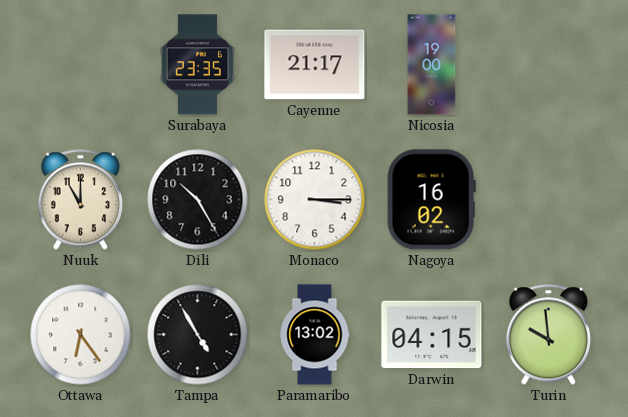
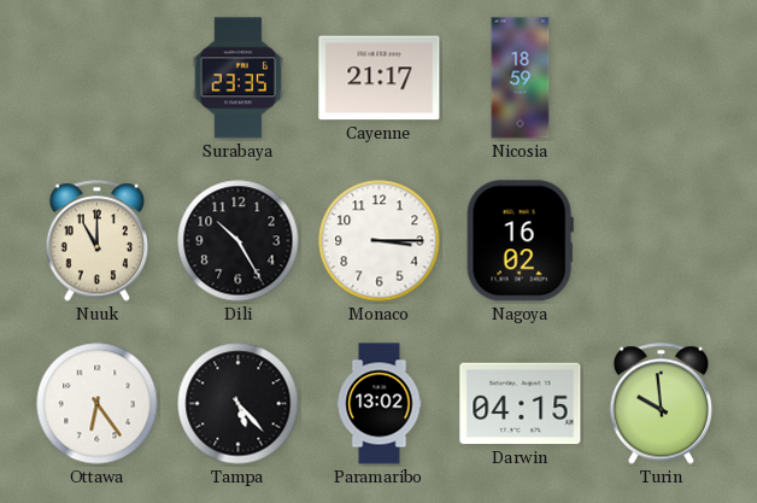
Nicosia: 19:00 -> 18:59 (521, 78)
Tampa: 4:55 -> 5:23 (239, 404)
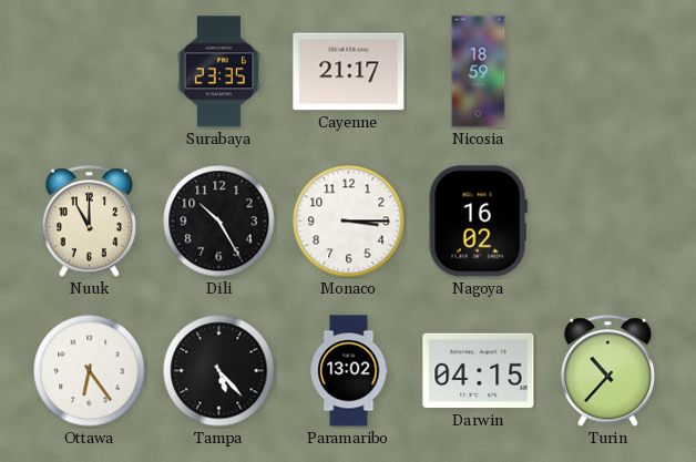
Turin: 9:59 -> 10:37 (608, 371)
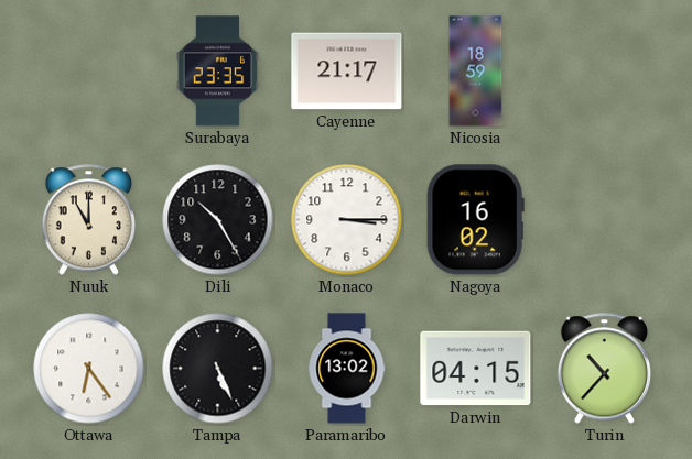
Tampa: 5:23 -> 5:26 (218, 369)
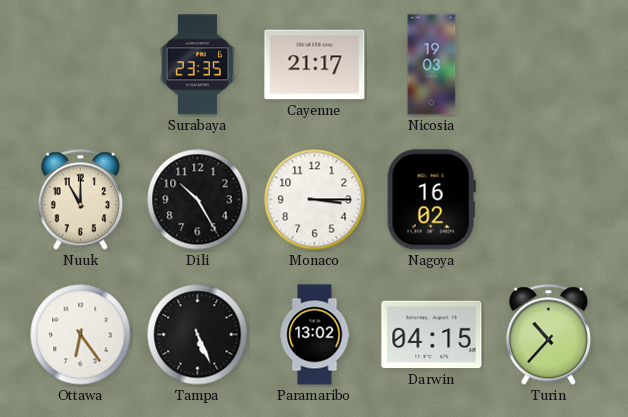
Nicosia: 18:59 -> 19:03 (432, 65)
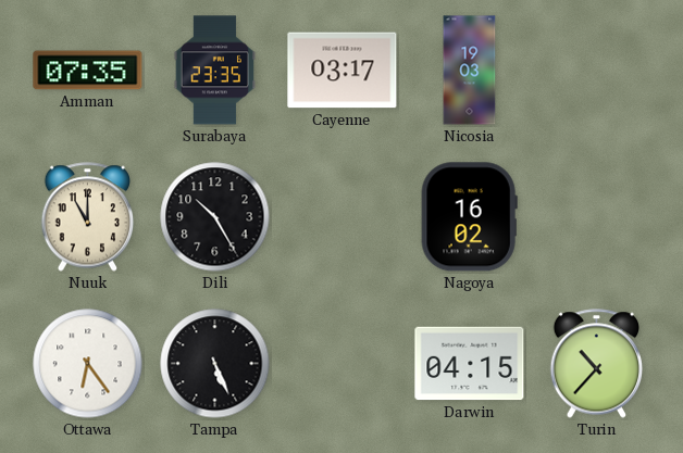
Amman: none -> 07:35 (88, 71)
Cayenne: 21:17 -> 03:17 (343, 71)
Monaco: 3:15 -> none (315, 200)
Paramaribo: 13:02 -> none (315, 335)
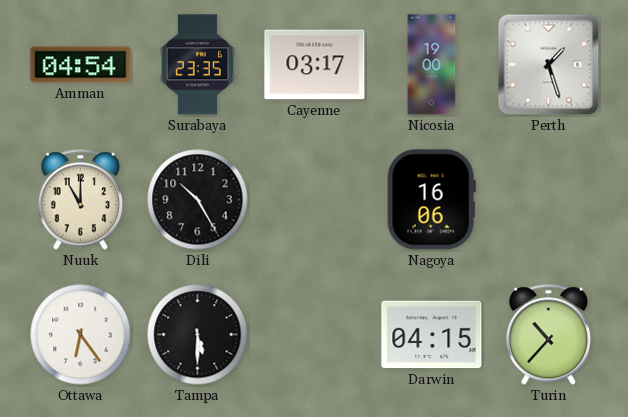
Amman: 07:35 -> 04:54 (81, 65)
Nicosia: 19:03 -> 19:00 (432, 65)
Perth: none -> 1:27 (549, 65)
Nagoya: 16:02 -> 16:06 (431, 200)
Tampa: 5:26 -> 5:30 (198, 335)
